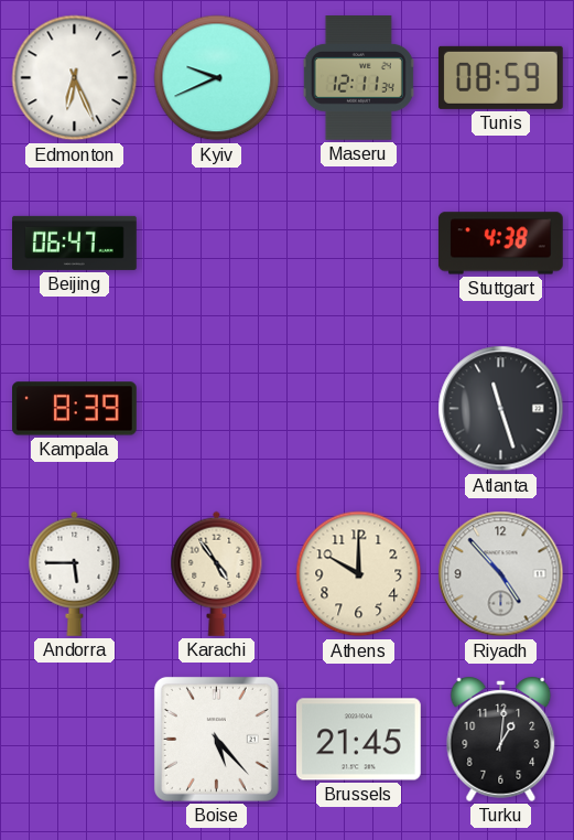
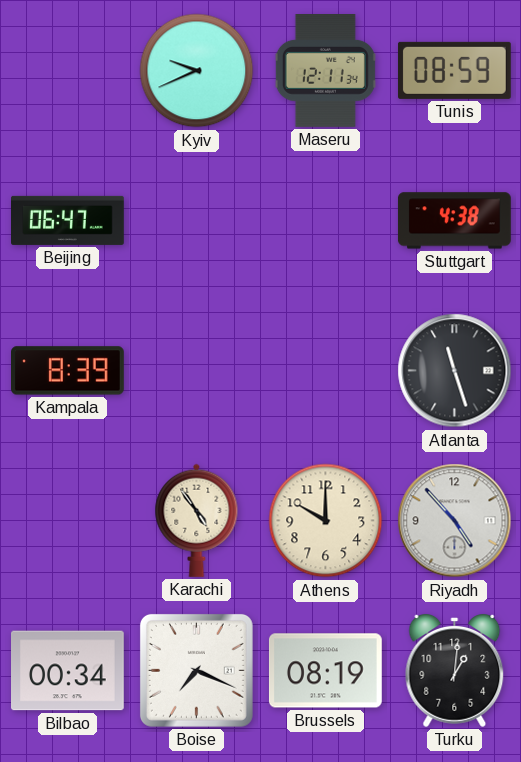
Edmonton: 6:26 -> none (75, 78)
Andorra: 5:45 -> none (75, 573)
Bilbao: none -> 00:34 (68, 671)
Boise: 5:23 -> 7:19 (196, 670)
Brussels: 21:45 -> 08:19 (325, 671)
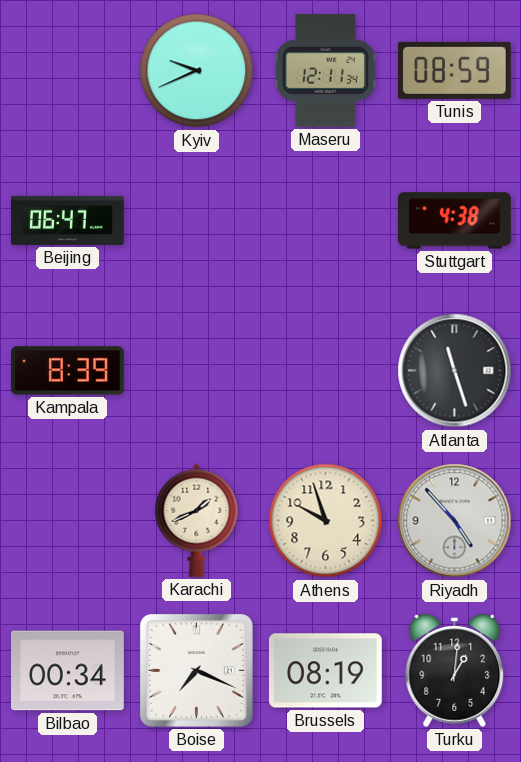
Karachi: 4:54 -> 1:41 (197, 520)
Athens: 10:00 -> 9:57 (326, 521)
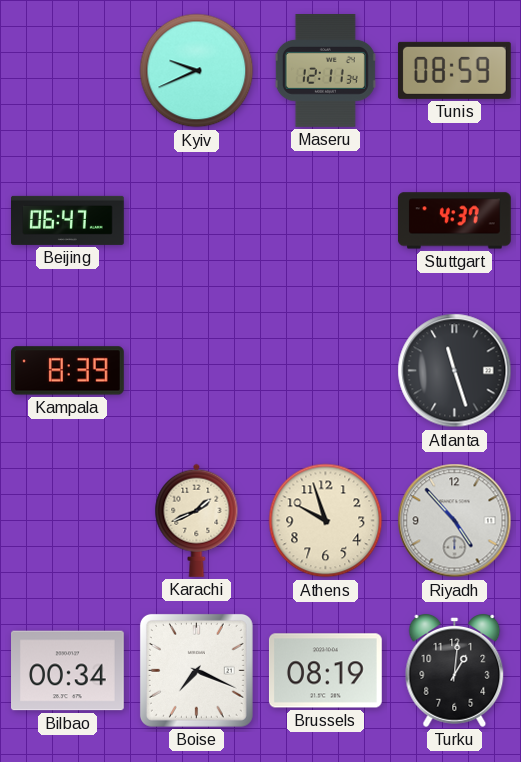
Stuttgart: 4:38 -> 4:37 (454, 221)
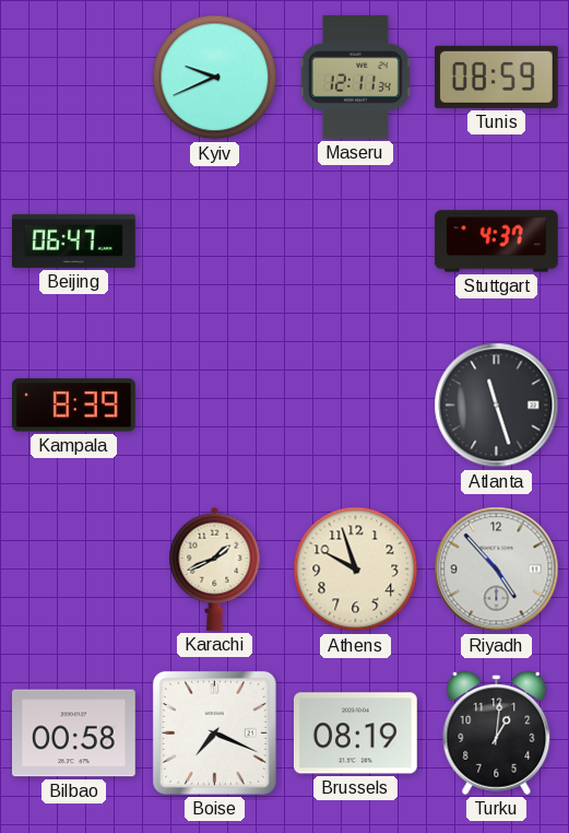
Bilbao: 00:34 -> 00:58 (74, 734)
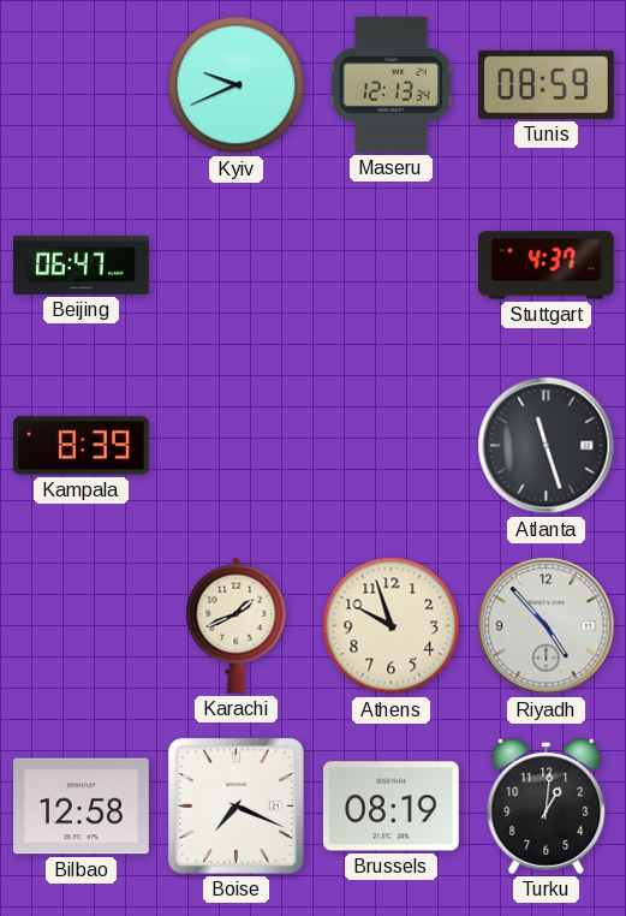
Maseru: 12:11 -> 12:13 (390, 85)
Bilbao: 00:58 -> 12:58 (82, 807)
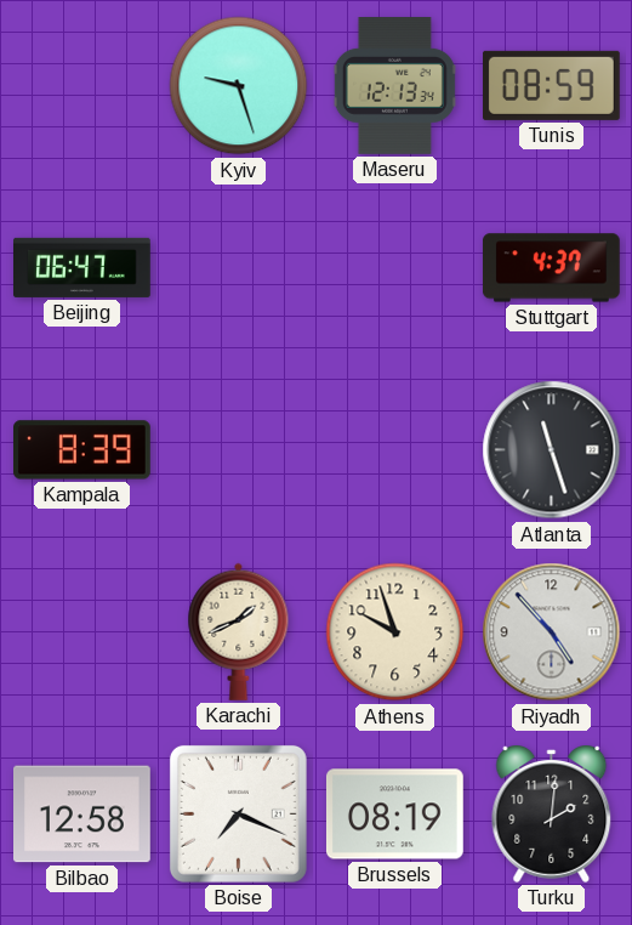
Kyiv: 9:41 -> 9:27 (239, 86)
Turku: 1:01 -> 2:01 (552, 815)
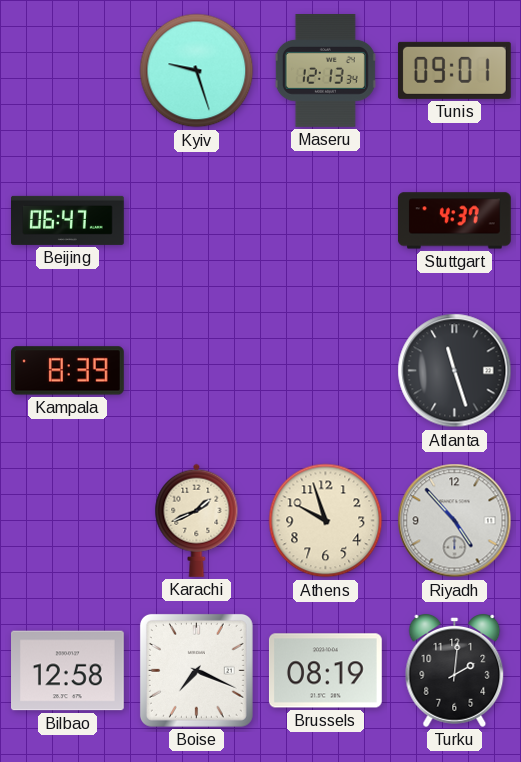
Tunis: 08:59 -> 09:01 (455, 70)
